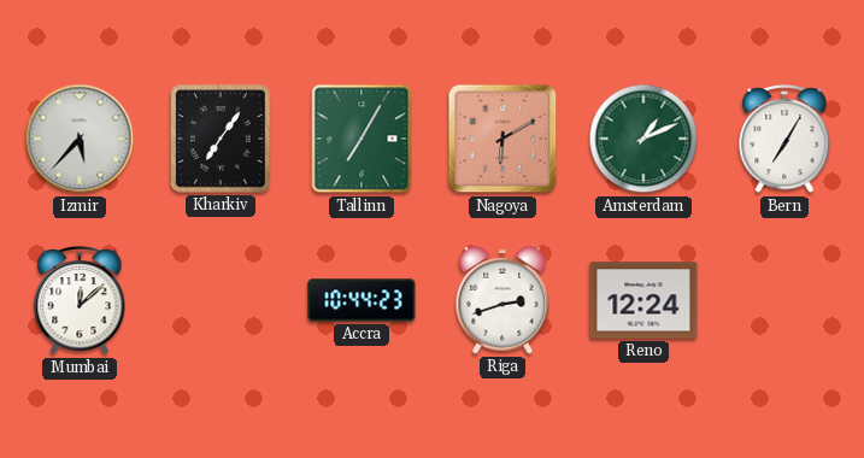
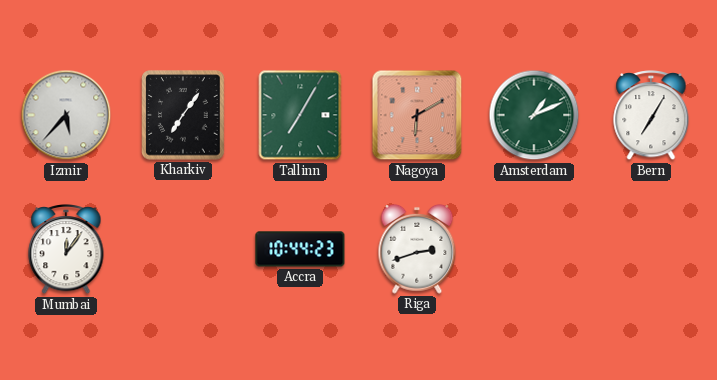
Mumbai: 12:08 -> 12:06 (66, 250)
Reno: 12:24 -> none (643, 300)
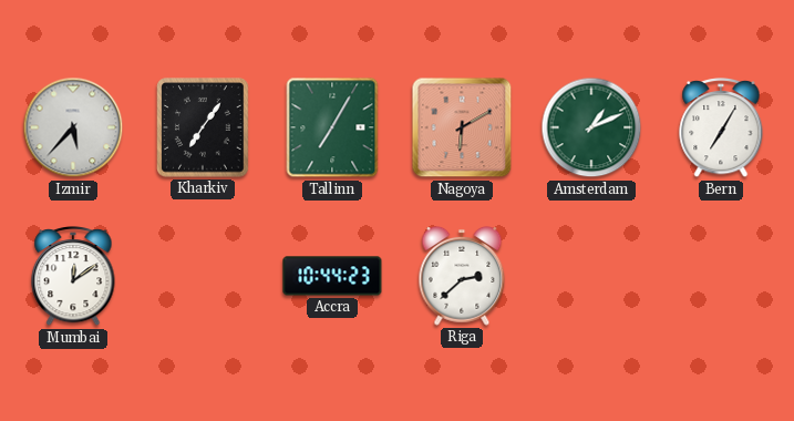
Mumbai: 12:06 -> 12:09 (73, 277)
Riga: 2:42 -> 2:38 (462, 276)
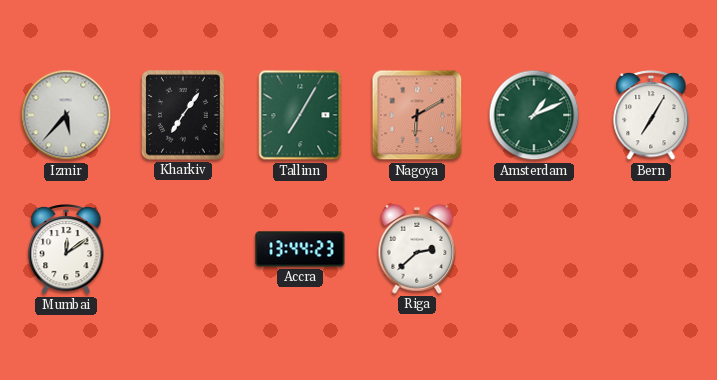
Accra: 10:44 -> 13:44 (300, 249)
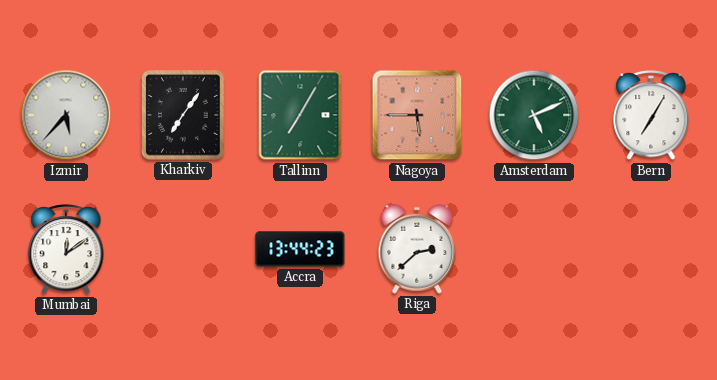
Nagoya: 6:10 -> 5:45 (417, 115)
Amsterdam: 1:11 -> 5:11 (534, 115)
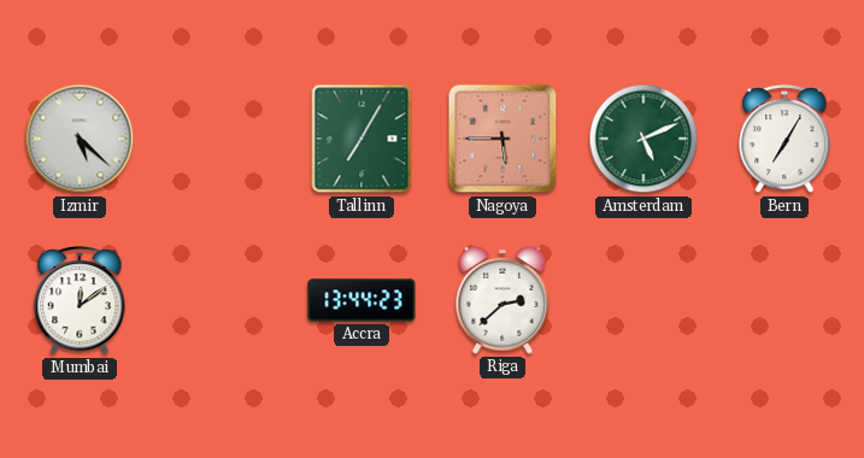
Izmir: 5:37 -> 5:22 (80, 139)
Kharkiv: 7:06 -> none (183, 115)
